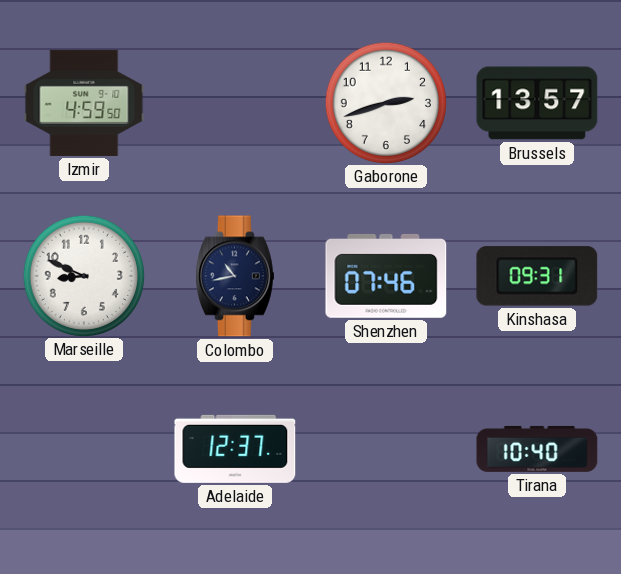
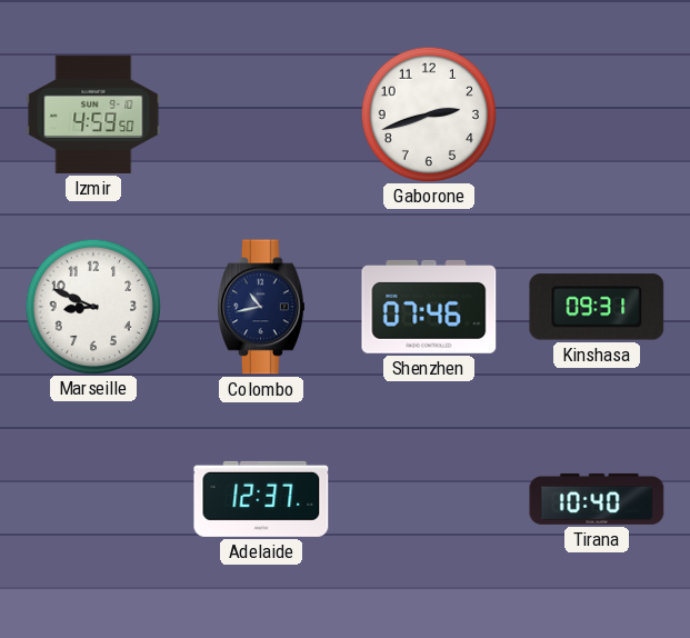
Brussels: 13:57 -> none (537, 103)
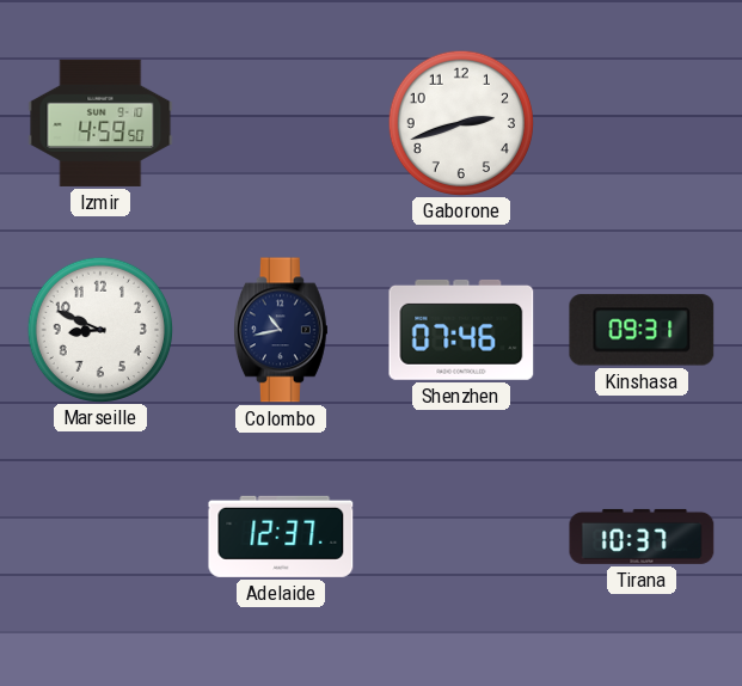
Tirana: 10:40 -> 10:37 (642, 537)
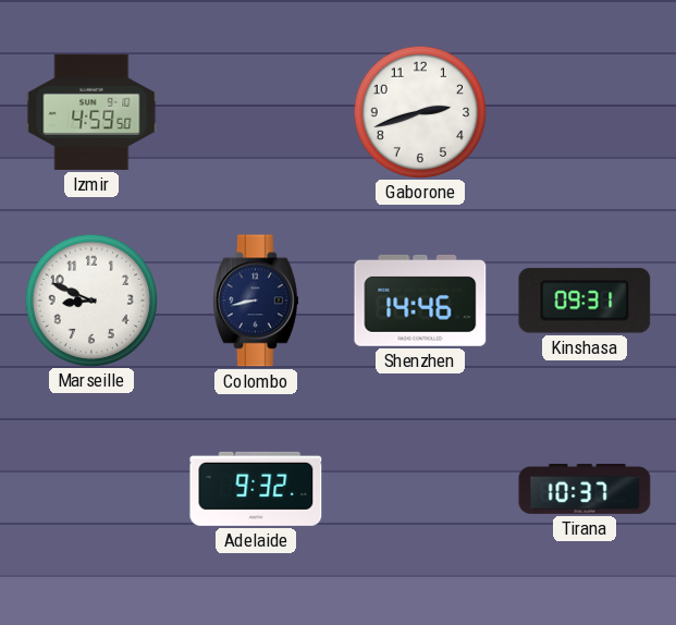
Colombo: 10:43 -> 8:43 (257, 301)
Shenzhen: 07:46 -> 14:46 (420, 301)
Adelaide: 12:37 -> 9:32 (256, 489)
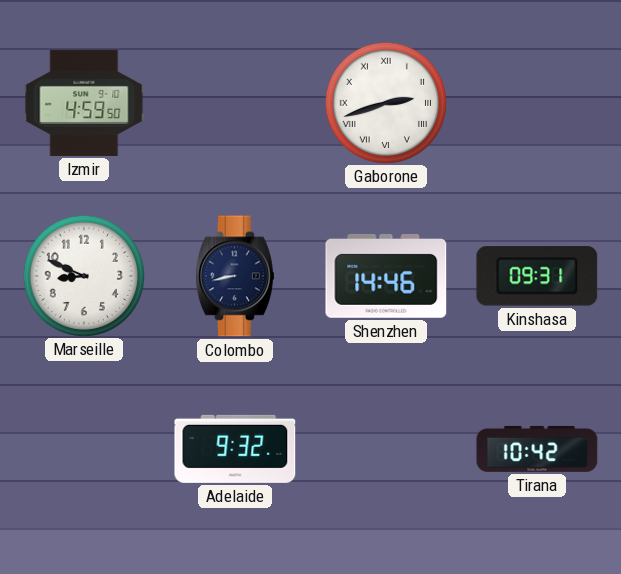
Gaborone numerals: Arabic -> Roman (385, 102)
Tirana: 10:37 -> 10:42 (537, 449)
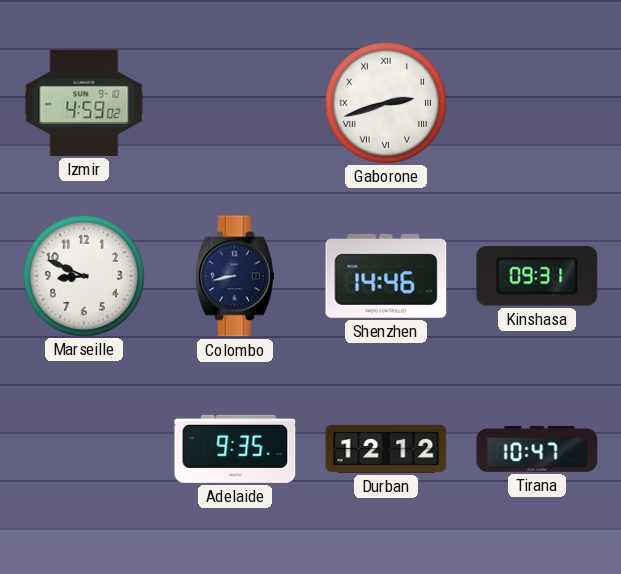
Izmir: 4:59:50 -> 4:59:02 (84, 103)
Adelaide: 9:32 -> 9:35 (235, 449)
Durban: none -> 12:12 (386, 449)
Tirana: 10:42 -> 10:47 (537, 449)
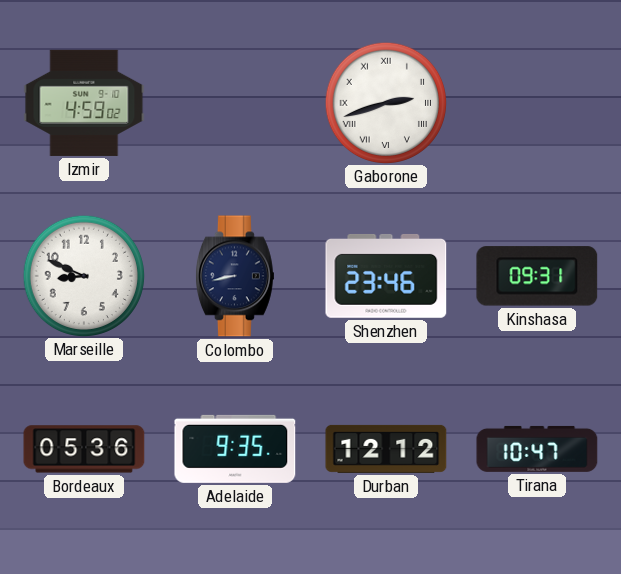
Shenzhen: 14:46 -> 23:46 (386, 276)
Bordeaux: none -> 05:36 (84, 449)
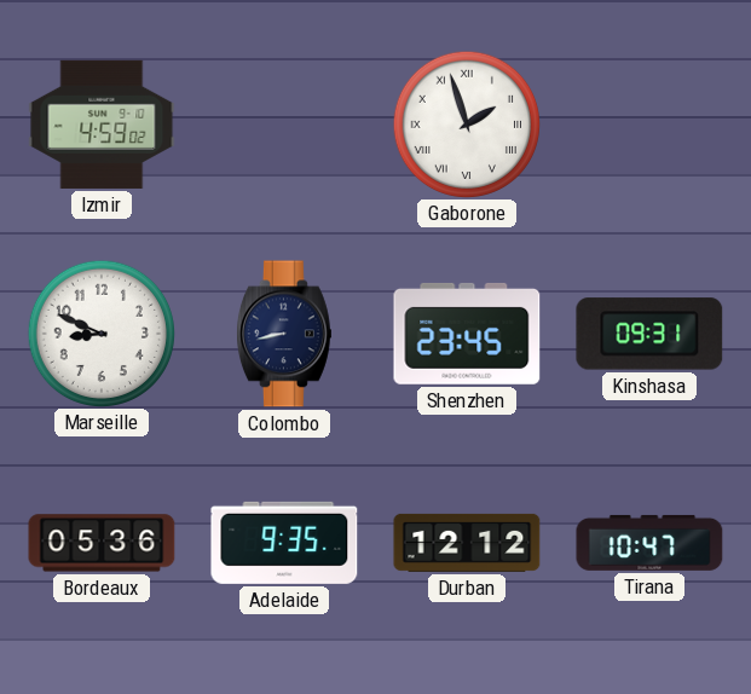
Gaborone: 2:42 -> 1:57 (466, 123)
Shenzhen: 23:46 -> 23:45 (467, 334)
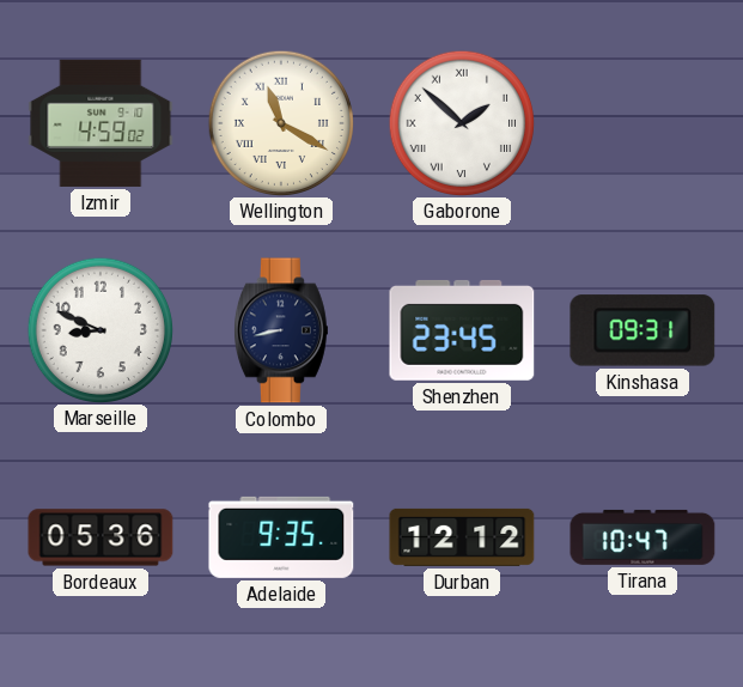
Wellington: none -> 11:20 (280, 122)
Gaborone: 1:57 -> 1:52 (461, 122)
